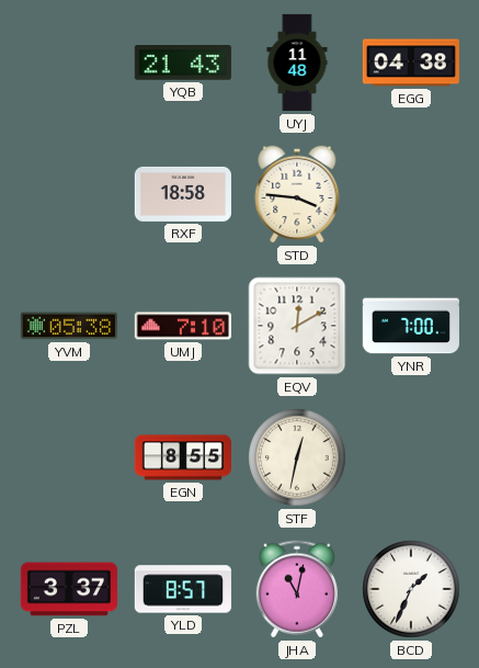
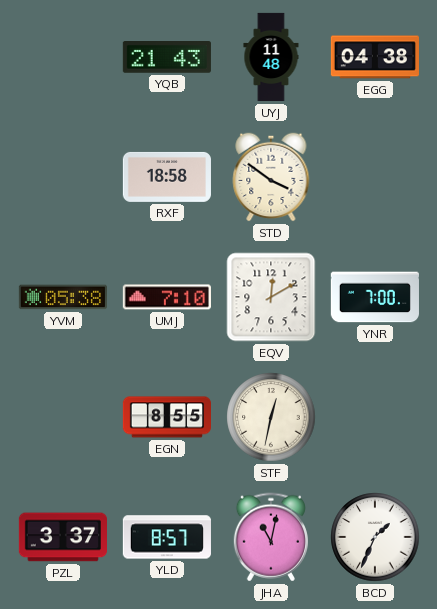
STD: 3:46 -> 3:51 (271, 177)
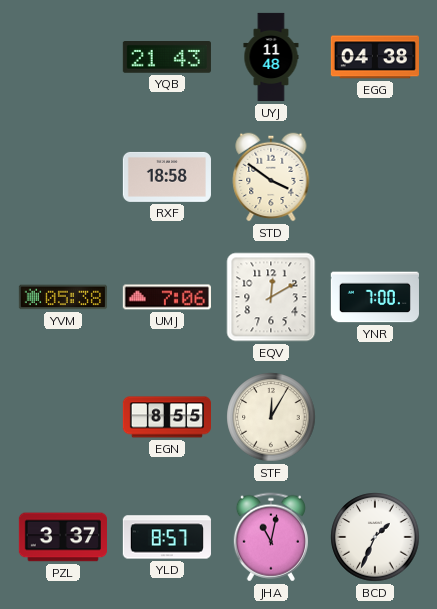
UMJ: 7:10 -> 7:06 (167, 297)
STF: 12:32 -> 12:05 (271, 417)
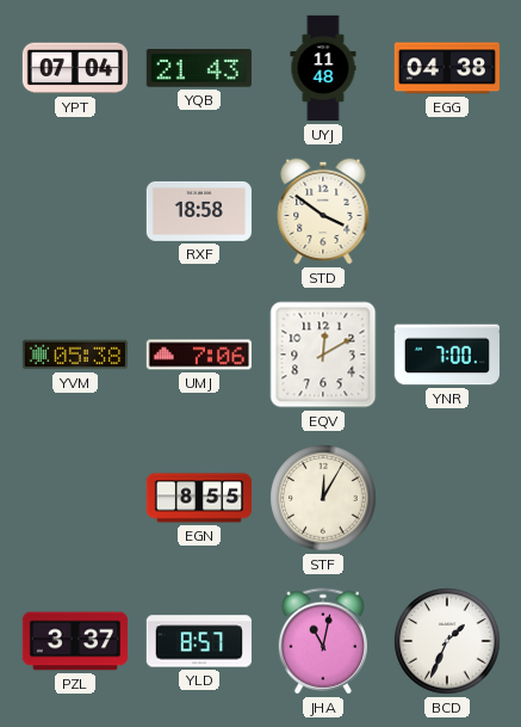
YPT: none -> 07:04 (74, 68)
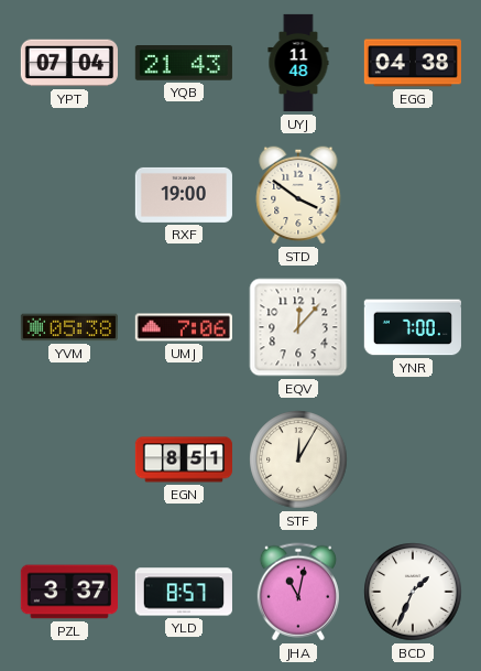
RXF: 18:58 -> 19:00 (184, 195)
EQV: 12:10 -> 12:07 (298, 327)
EGN: 8:55 -> 8:51 (183, 459)
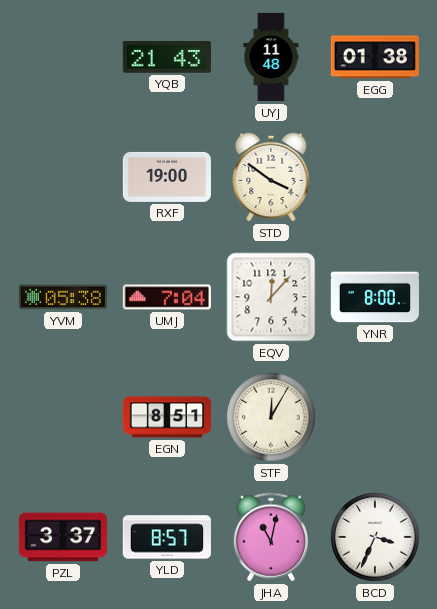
YPT: 07:04 -> none (68, 63)
EGG: 04:38 -> 01:38 (375, 57)
UMJ: 7:06 -> 7:04 (167, 297)
YNR: 7:00 -> 8:00 (375, 297)
BCD: 1:34 -> 3:34 (375, 537)
